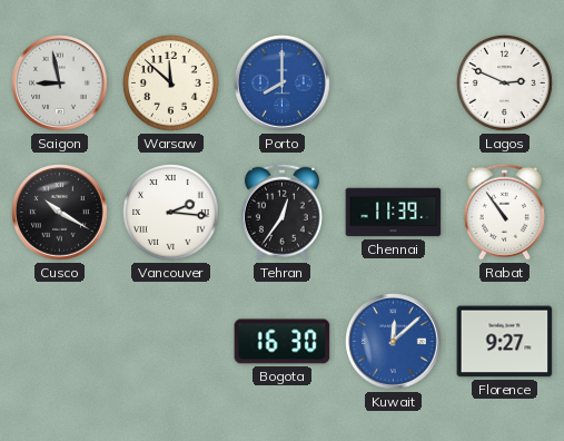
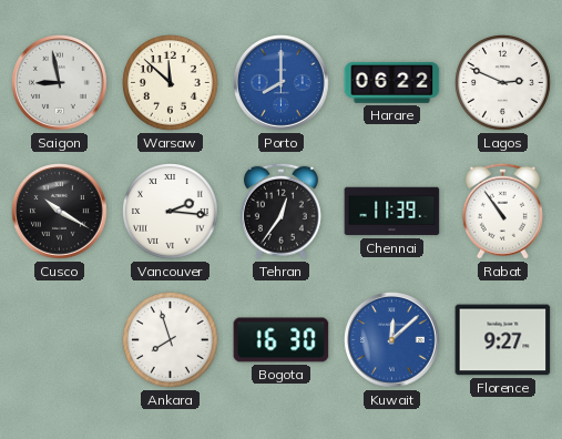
Harare: none -> 06:22 (392, 82)
Ankara: none -> 7:57 (171, 340)
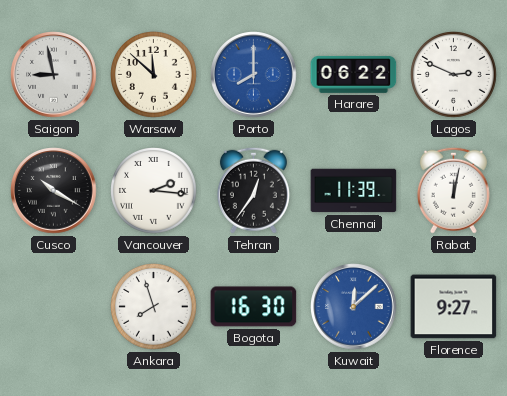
Rabat: 10:54 -> 12:02 (453, 190)
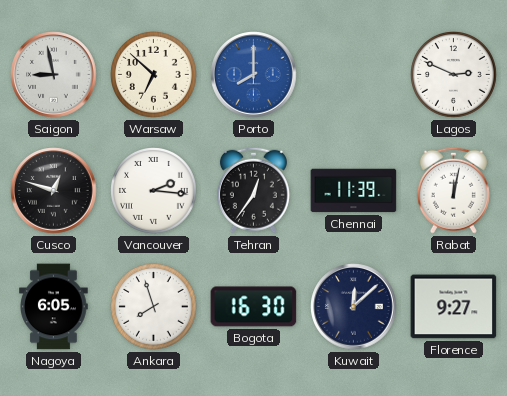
Warsaw: 11:52 -> 6:52 (154, 75)
Harare: 06:22 -> none (354, 74)
Cusco: 10:20 -> 12:48 (54, 191)
Nagoya: none -> 6:05 (54, 307)
Kuwait dial: blue -> navy (354, 307)
